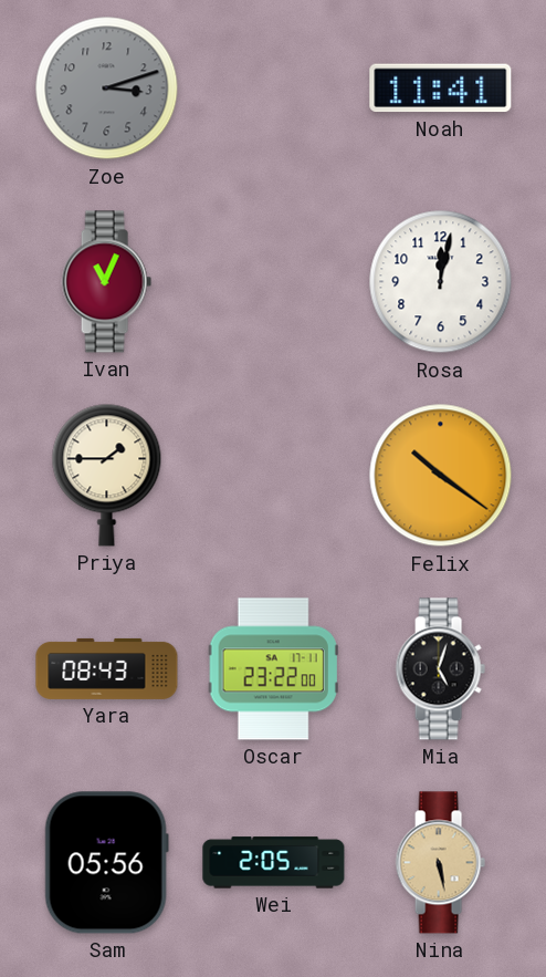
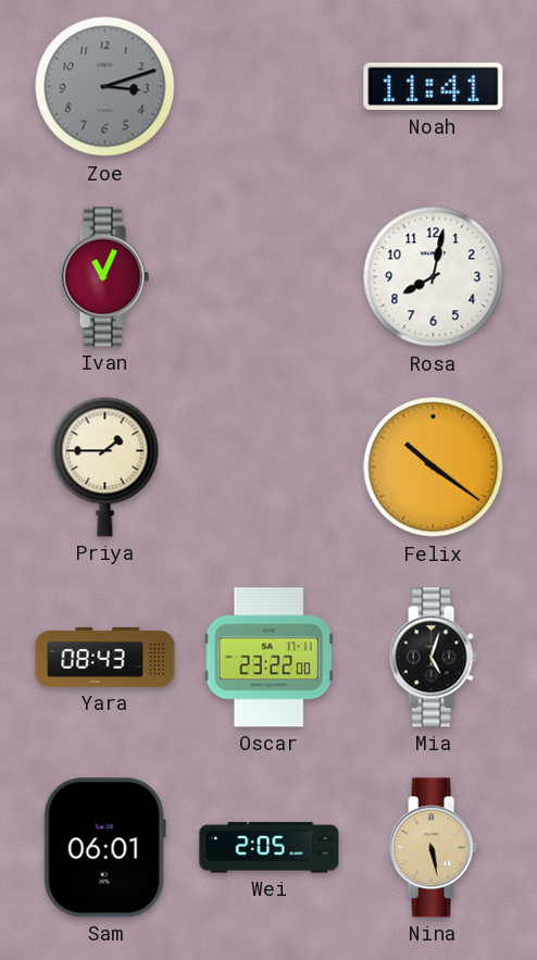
Rosa: 12:02 -> 8:02 (434, 277)
Sam: 05:56 -> 06:01 (104, 848)
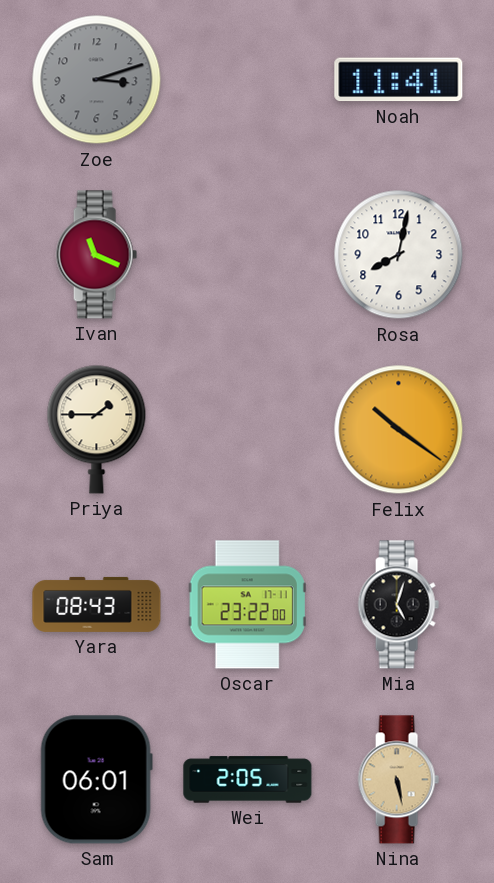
Ivan: 11:04 -> 11:19 (96, 255)
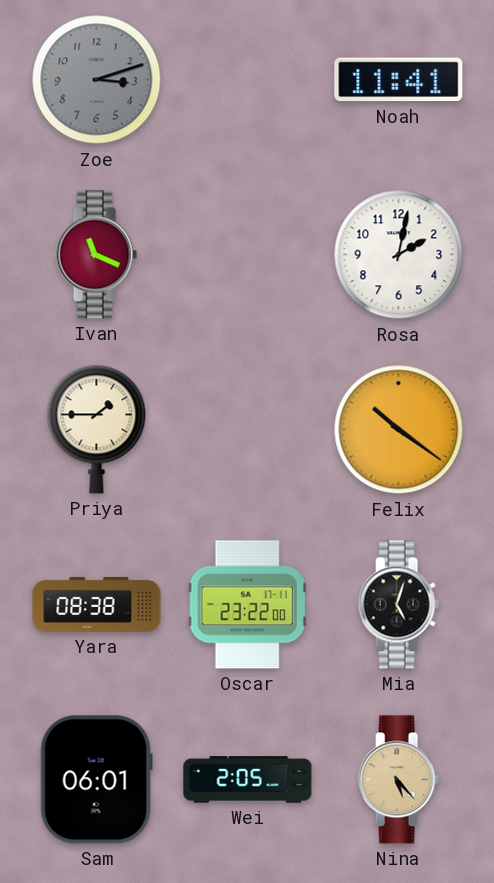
Rosa: 8:02 -> 2:02 (399, 255)
Yara: 08:43 -> 08:38 (97, 604)
Nina: 5:28 -> 5:23 (398, 780)
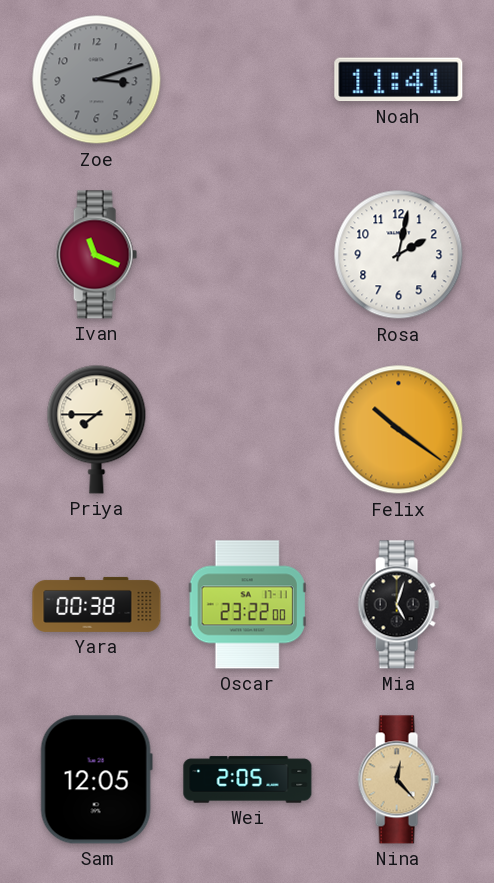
Priya: 1:45 -> 7:45 (97, 429)
Yara: 08:38 -> 00:38 (97, 604)
Sam: 06:01 -> 12:05 (96, 780)
Nina: 5:23 -> 12:23 (398, 780)
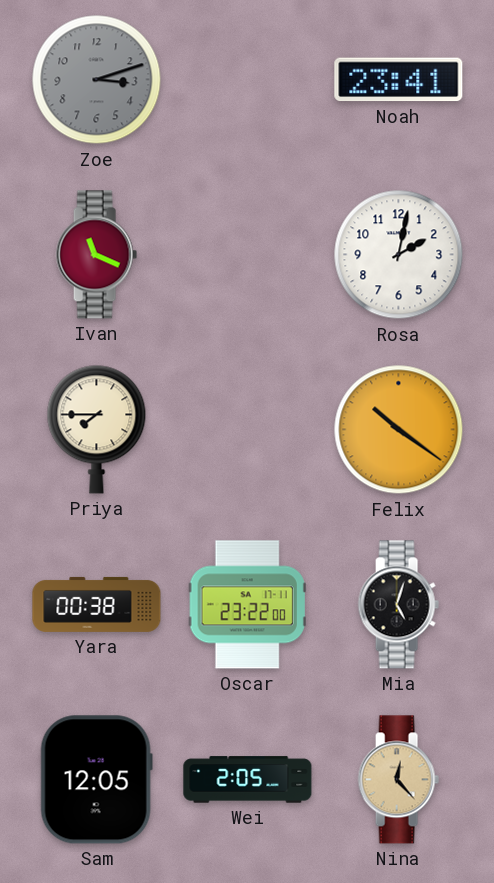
Noah: 11:41 -> 23:41 (399, 80)
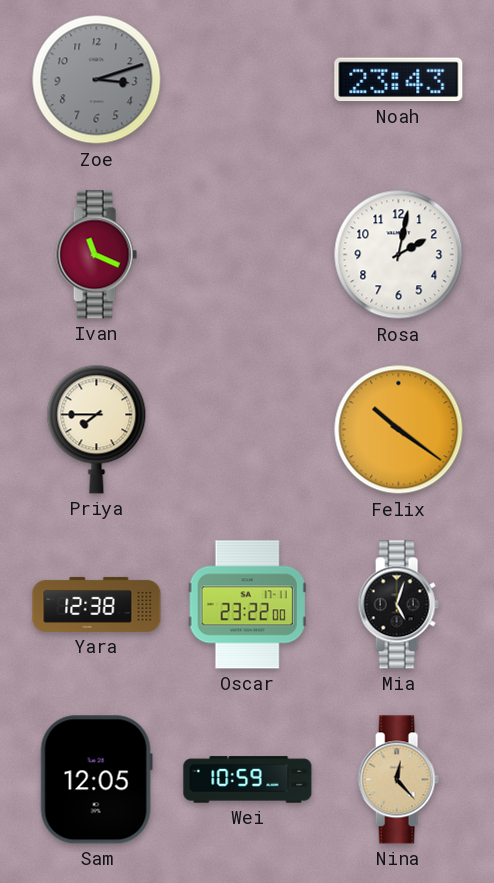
Noah: 23:41 -> 23:43 (399, 80)
Yara: 00:38 -> 12:38 (97, 604)
Wei: 2:05 -> 10:59 (248, 780)
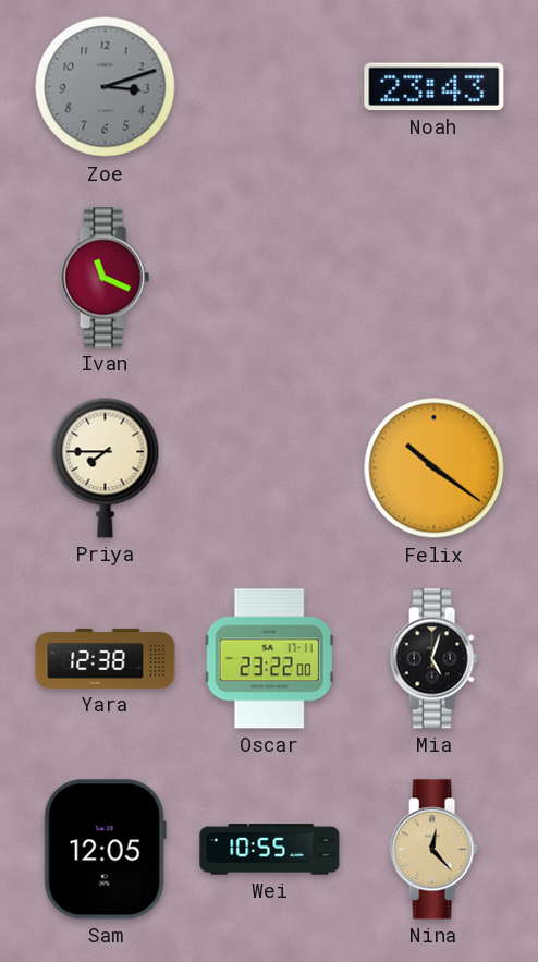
Rosa: 2:02 -> none (399, 255)
Wei: 10:59 -> 10:55 (270, 850)
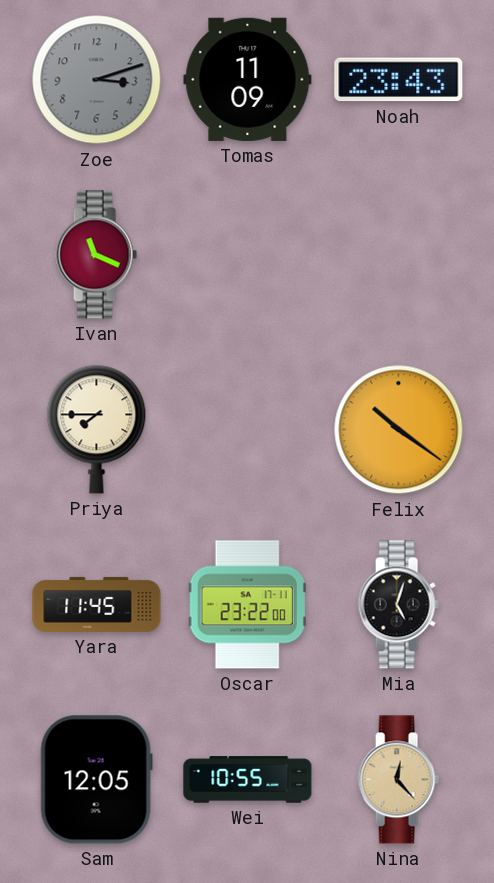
Tomas: none -> 11:09 (248, 79)
Yara: 12:38 -> 11:45 (97, 604)
